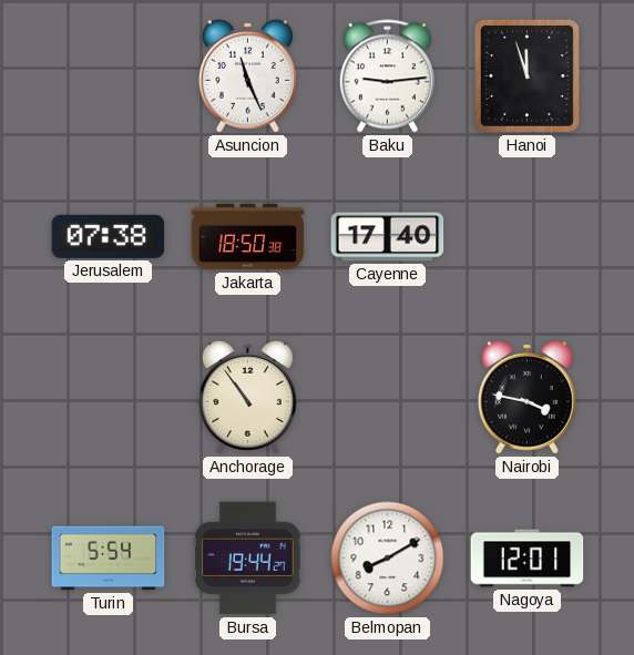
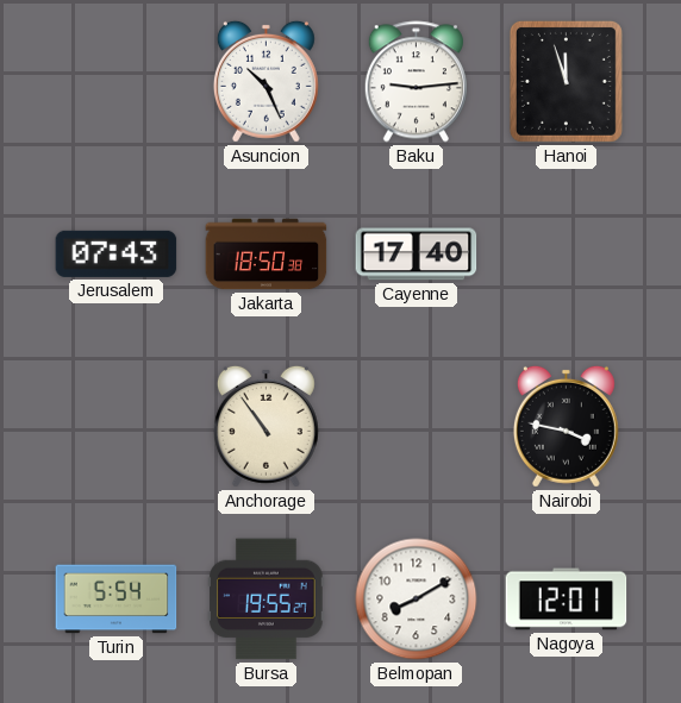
Asuncion: 11:26 -> 10:26 (265, 81)
Jerusalem: 07:38 -> 07:43 (117, 253)
Bursa: 19:44 -> 19:55 (267, 600)
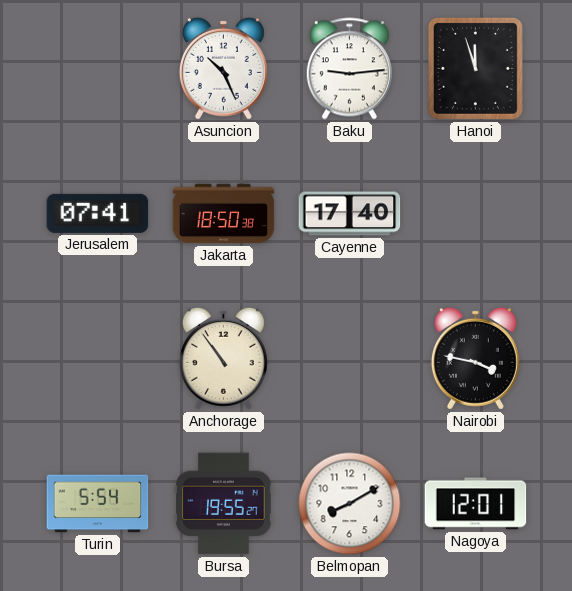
Jerusalem: 07:43 -> 07:41 (98, 213)
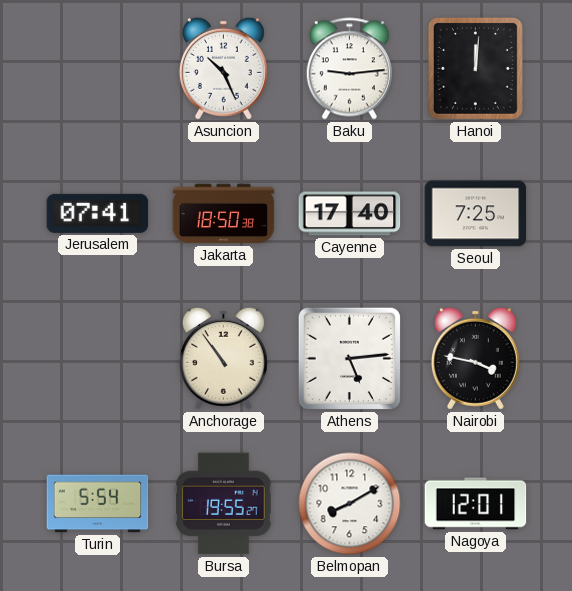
Hanoi: 11:57 -> 12:01 (475, 68)
Seoul: none -> 7:25 (476, 214)
Athens: none -> 5:14 (349, 358)
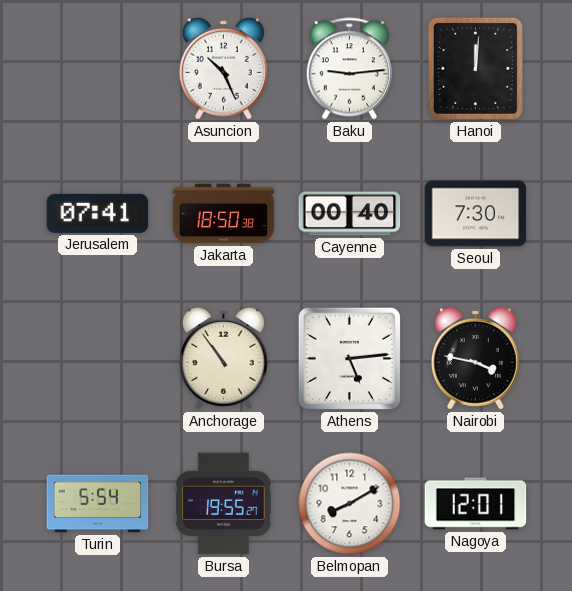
Cayenne: 17:40 -> 00:40 (350, 214)
Seoul: 7:25 -> 7:30 (476, 214)
